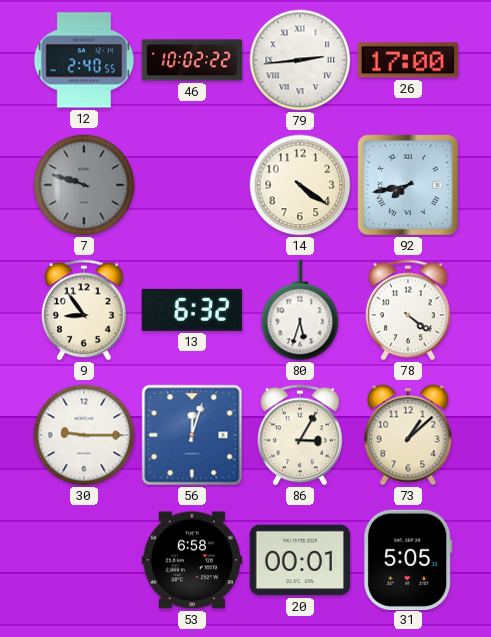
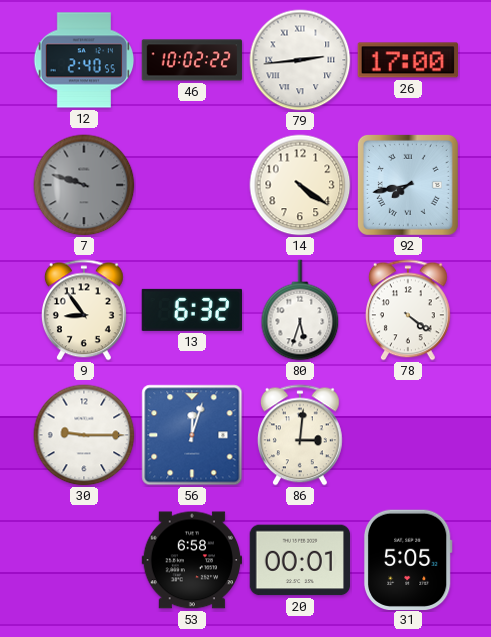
86: 3:05 -> 3:01 (300, 435)
73: 1:08 -> none (408, 435)
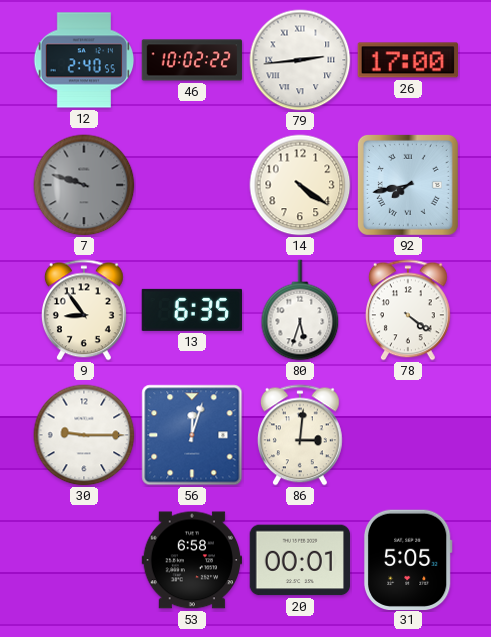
13: 6:32 -> 6:35 (192, 310)
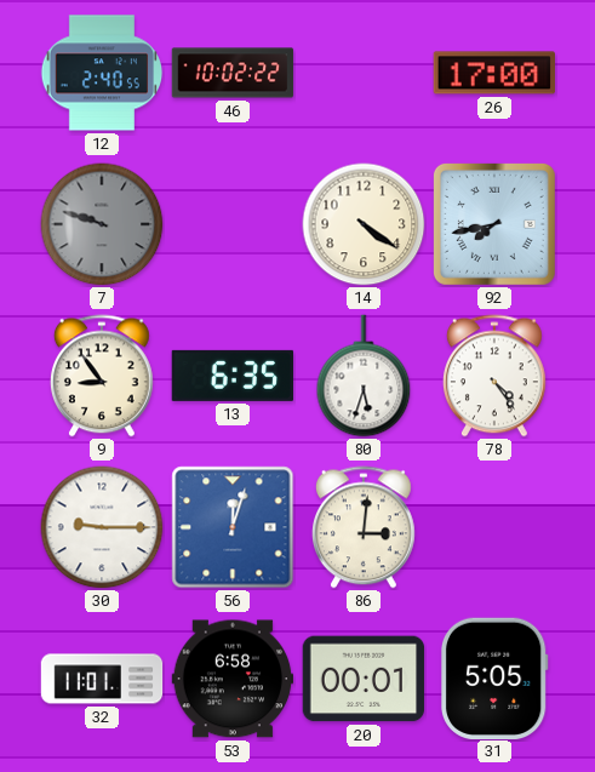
79: 2:44 -> none (300, 60)
78: 4:21 -> 4:24 (494, 376)
32: none -> 11:01 (102, 679)
